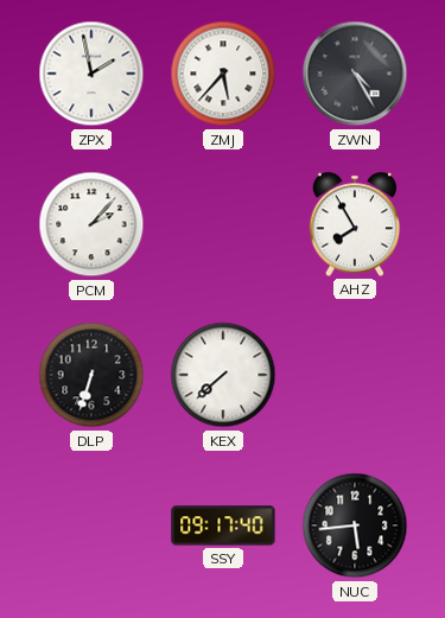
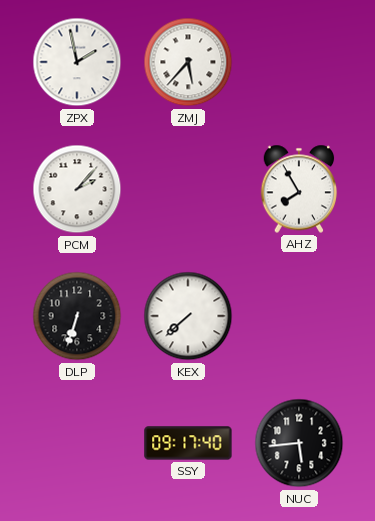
ZWN: 4:25 -> none (355, 74)
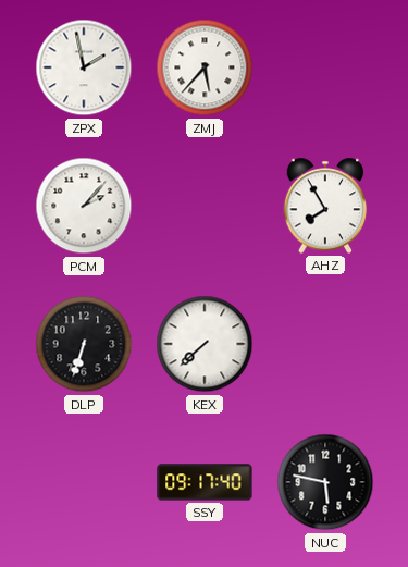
NUC: 5:44 -> 5:47 (325, 482)
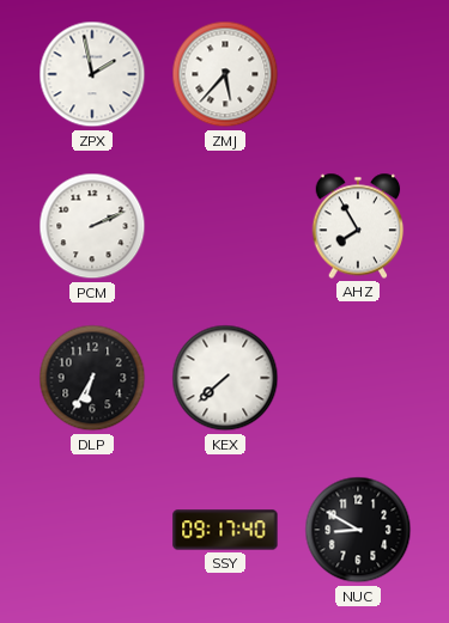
PCM: 2:07 -> 2:11 (92, 226)
DLP: 6:33 -> 6:35 (92, 378)
NUC: 5:47 -> 8:50 (358, 530)
